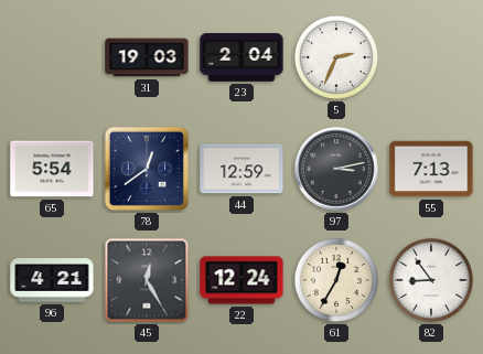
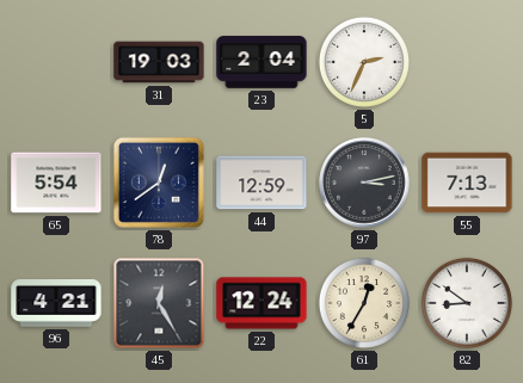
82: 8:54 -> 8:51 (467, 303)
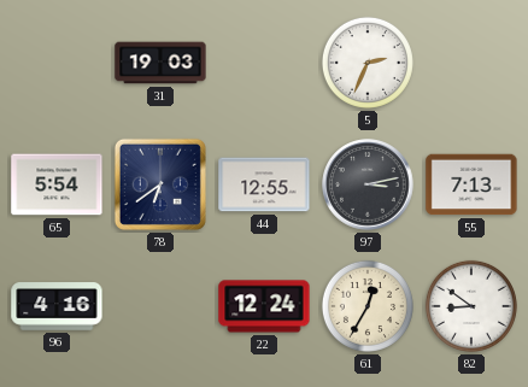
23: 2:04 -> none (261, 62)
78: 12:39 -> 6:39 (160, 184)
44: 12:59 -> 12:55 (264, 184)
96: 4:21 -> 4:16 (57, 306)
45: 12:25 -> none (159, 303)
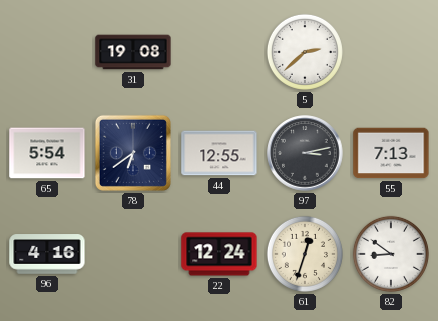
31: 19:03 -> 19:08 (133, 52)
5: 2:34 -> 2:38 (305, 52)
61: 12:35 -> 12:33 (305, 254)
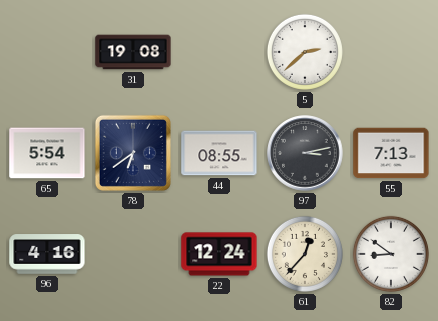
44: 12:55 -> 08:55 (219, 153)
61: 12:33 -> 12:37 (305, 254)
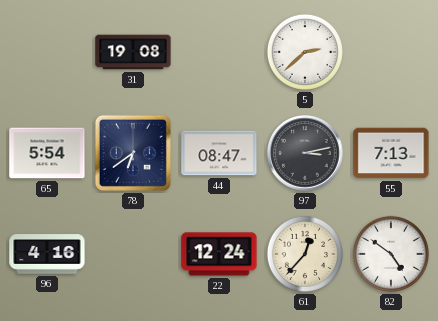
44: 08:55 -> 08:47 (219, 153)
82: 8:51 -> 4:51 (391, 254)
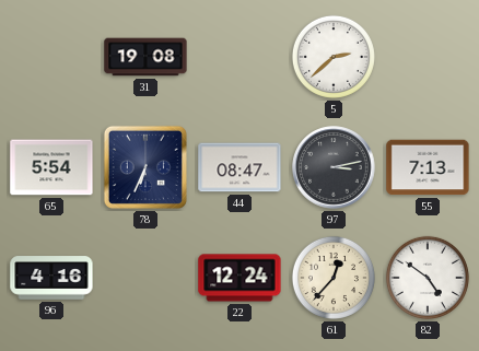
78: 6:39 -> 6:34 (145, 167)
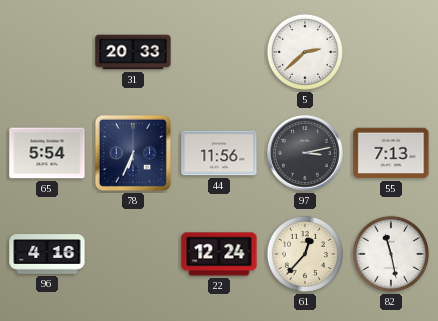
31: 19:08 -> 20:33 (133, 52)
44: 08:47 -> 11:56 (219, 153)
82: 4:51 -> 11:28 (391, 254)
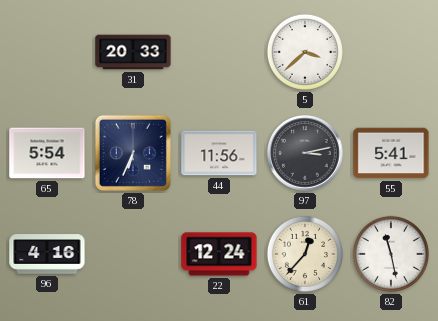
5: 2:38 -> 3:38 (305, 52)
55: 7:13 -> 5:41 (391, 153)
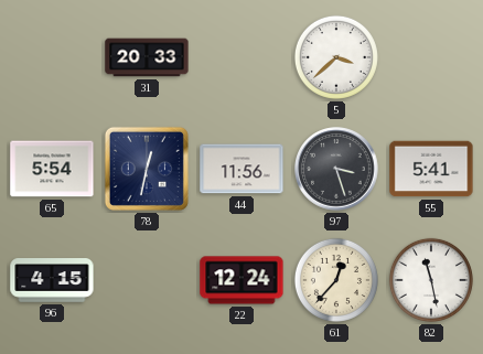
78: 6:34 -> 12:32 (147, 169)
97: 3:13 -> 3:27 (336, 169)
96: 4:16 -> 4:15 (52, 280)
